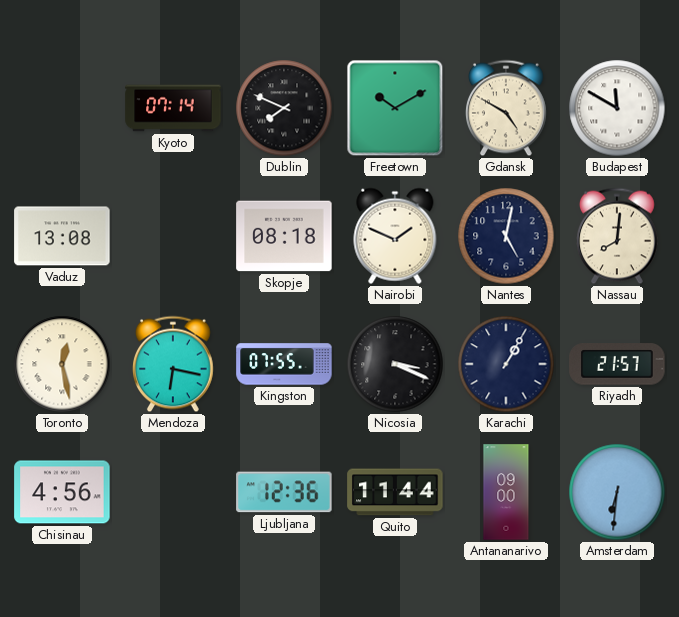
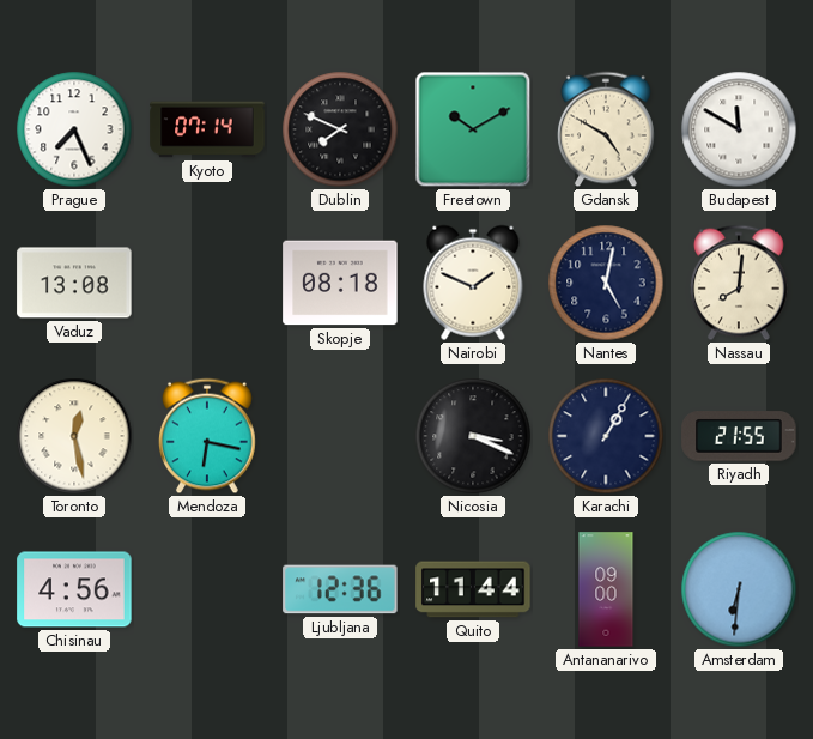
Prague: none -> 7:26 (74, 129)
Kingston: 07:55 -> none (284, 364)
Riyadh: 21:57 -> 21:55 (739, 436)
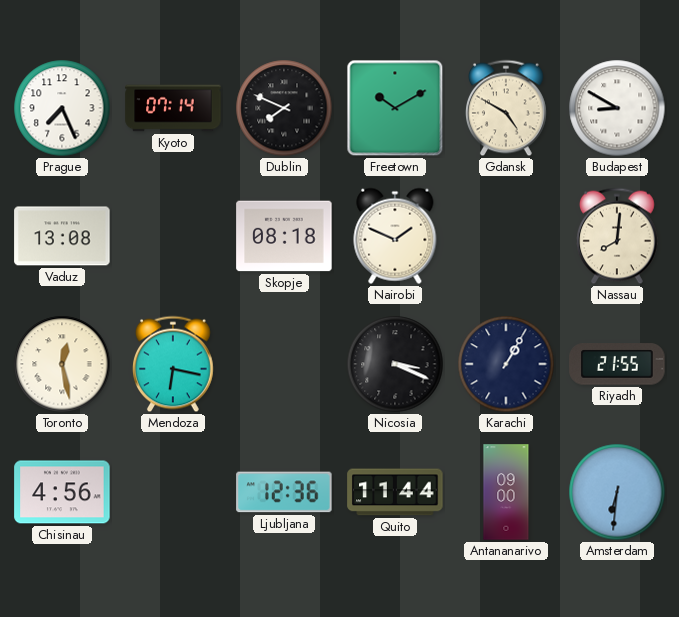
Budapest: 11:50 -> 8:50 (617, 108)
Nantes: 5:02 -> none (606, 283)
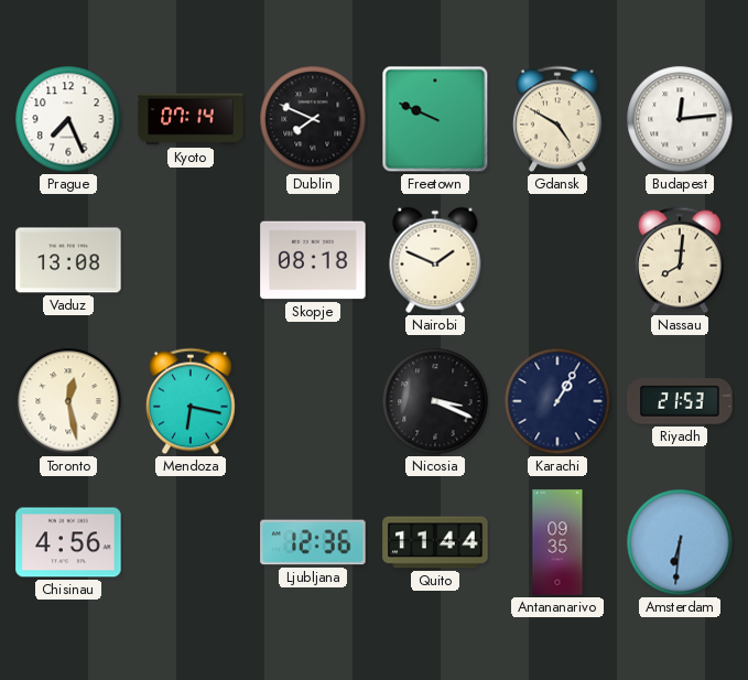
Freetown: 10:10 -> 9:49 (435, 119)
Budapest: 8:50 -> 12:14 (680, 119)
Riyadh: 21:55 -> 21:53 (680, 401)
Antananarivo: 09:00 -> 09:35 (557, 542)
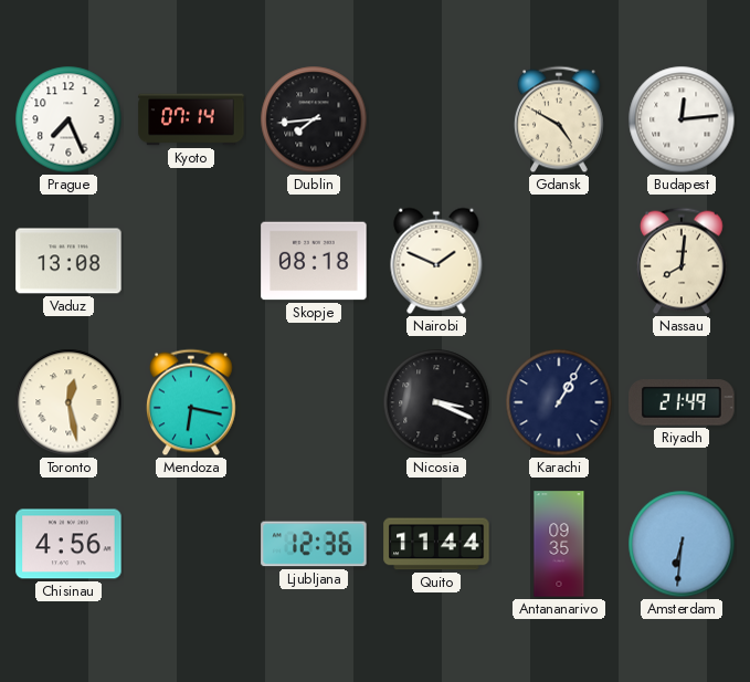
Dublin: 7:49 -> 7:44 (314, 119)
Freetown: 9:49 -> none (435, 119)
Riyadh: 21:53 -> 21:49 (682, 402)
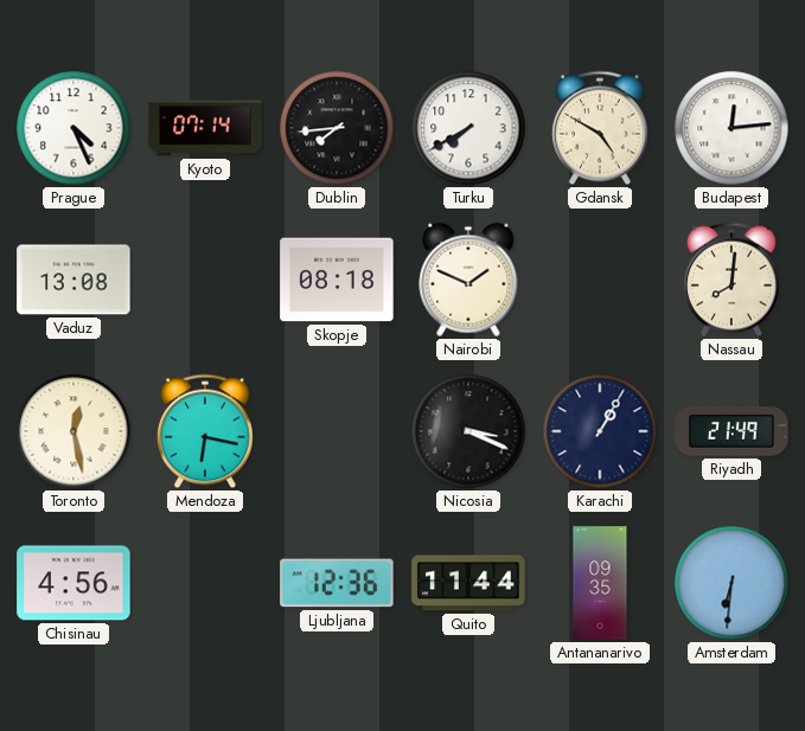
Prague: 7:26 -> 4:26 (74, 128)
Turku: none -> 7:40 (468, 128)
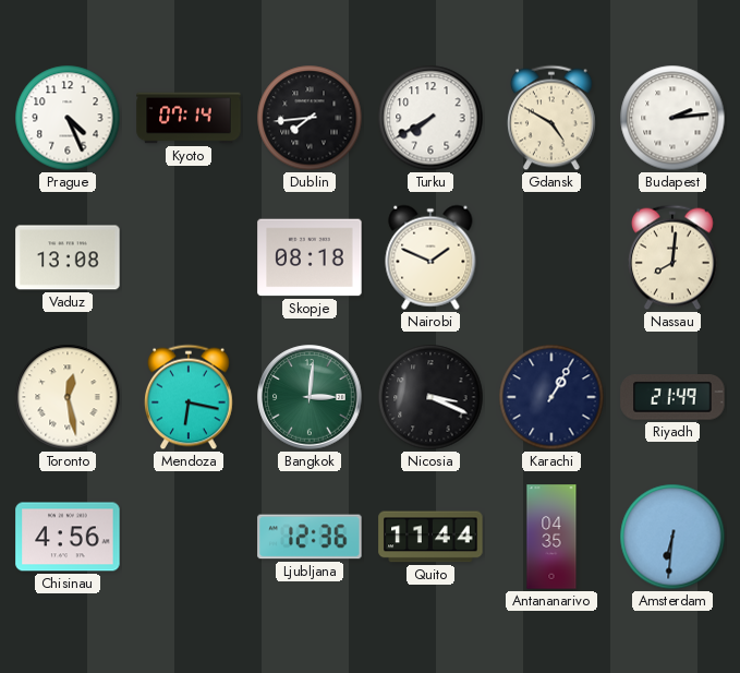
Budapest: 12:14 -> 2:14 (672, 118)
Bangkok: none -> 3:01 (310, 397)
Antananarivo: 09:35 -> 04:35 (551, 537)
